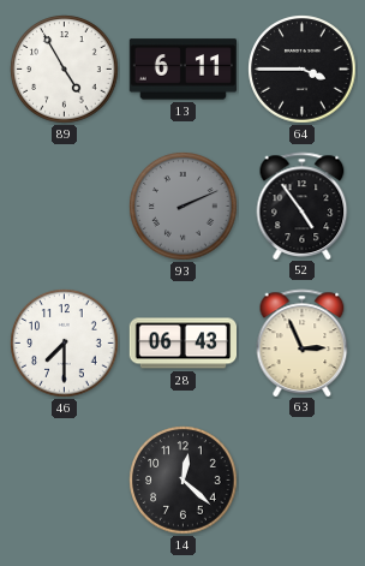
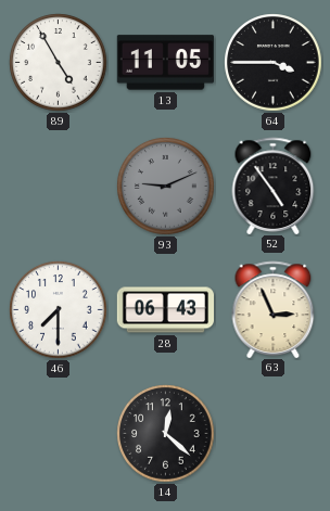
13: 6:11 -> 11:05 (165, 63)
93: 2:11 -> 9:11 (166, 187)
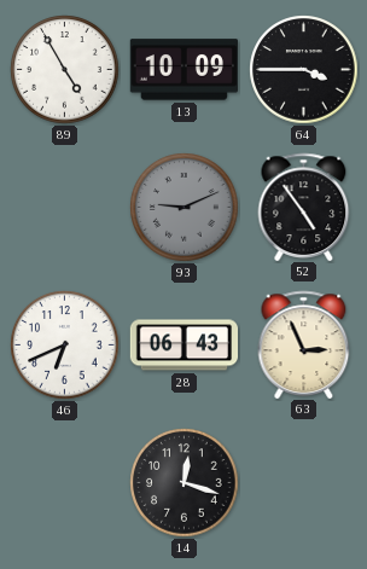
13: 11:05 -> 10:09 (183, 70)
46: 7:30 -> 6:41 (65, 346)
14: 12:22 -> 12:18 (185, 483)
